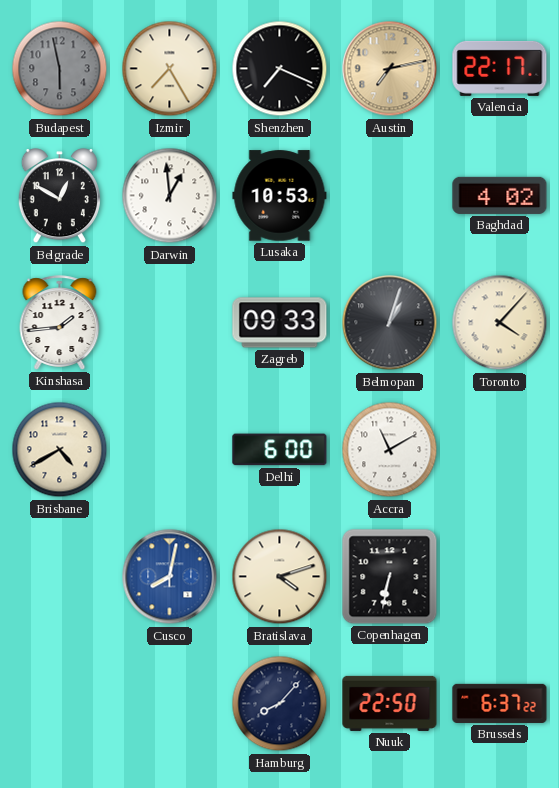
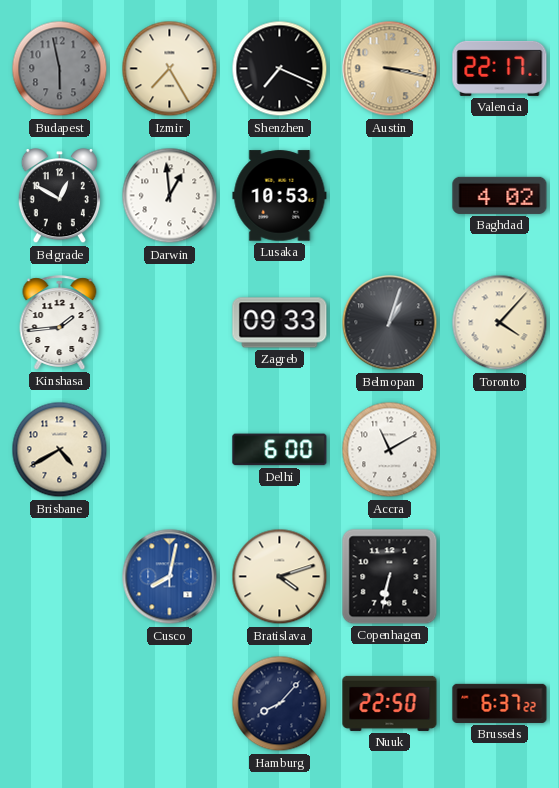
Austin: 7:13 -> 3:17 (390, 69)
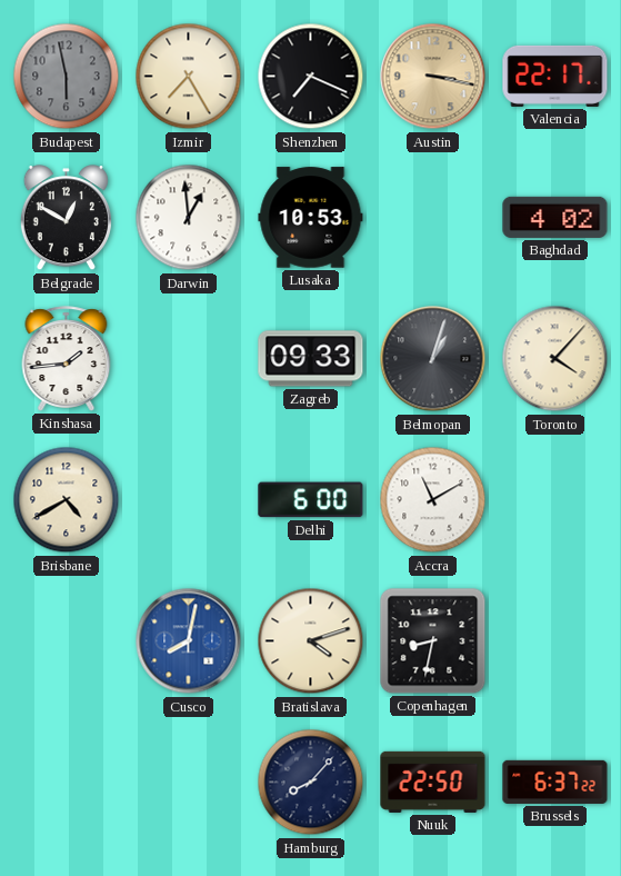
Copenhagen: 6:32 -> 8:32 (433, 641)
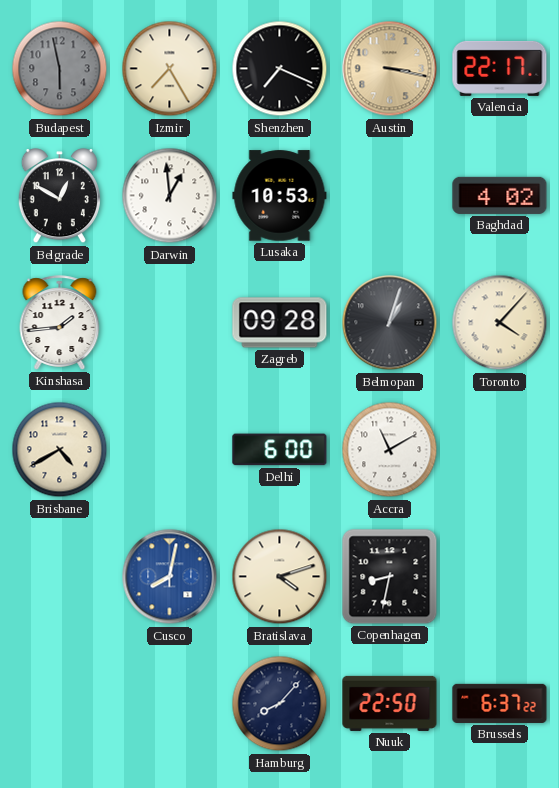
Zagreb: 09:33 -> 09:28 (280, 323)
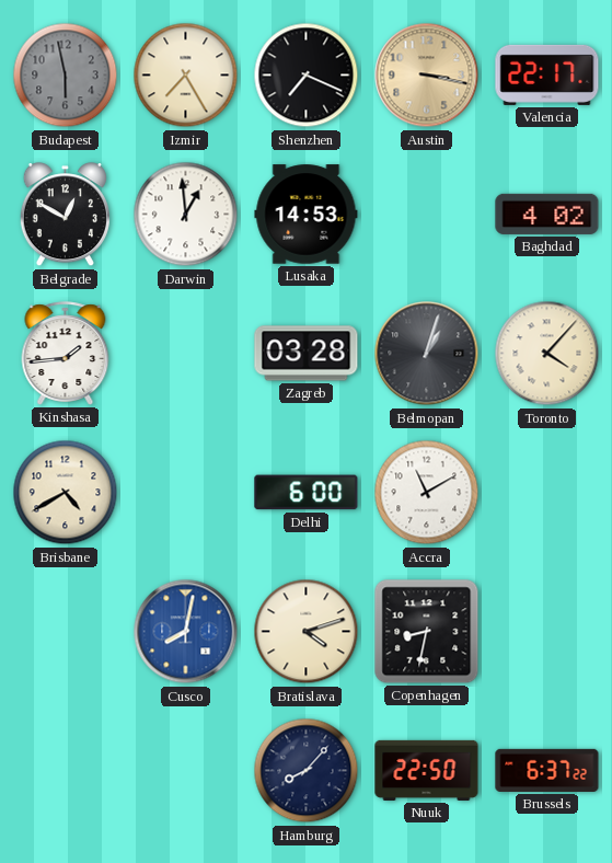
Lusaka: 10:53 -> 14:53 (307, 215)
Zagreb: 09:28 -> 03:28 (307, 354)
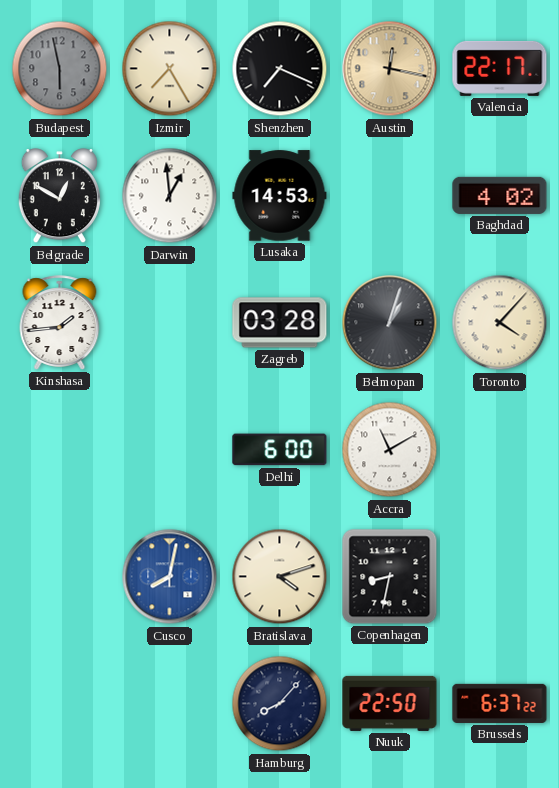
Austin: 3:17 -> 12:17 (390, 69)
Brisbane: 4:40 -> none (66, 493)
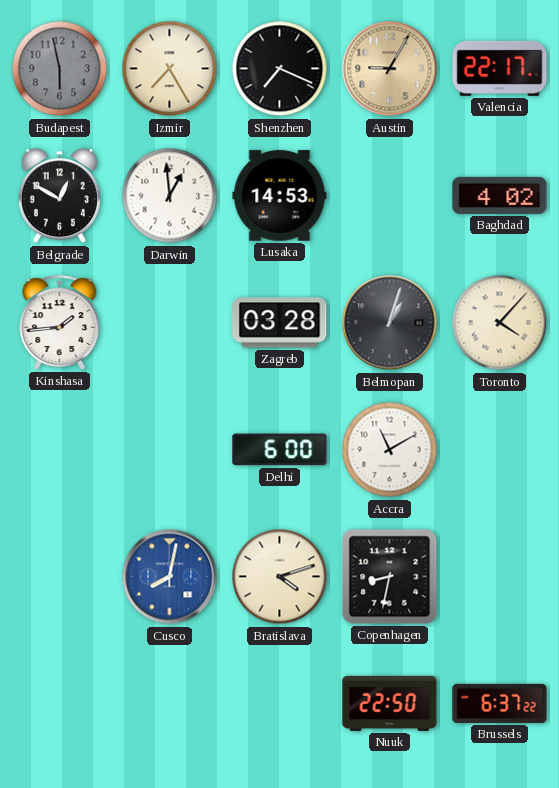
Austin: 12:17 -> 9:05 (390, 69)
Hamburg: 8:07 -> none (280, 704)
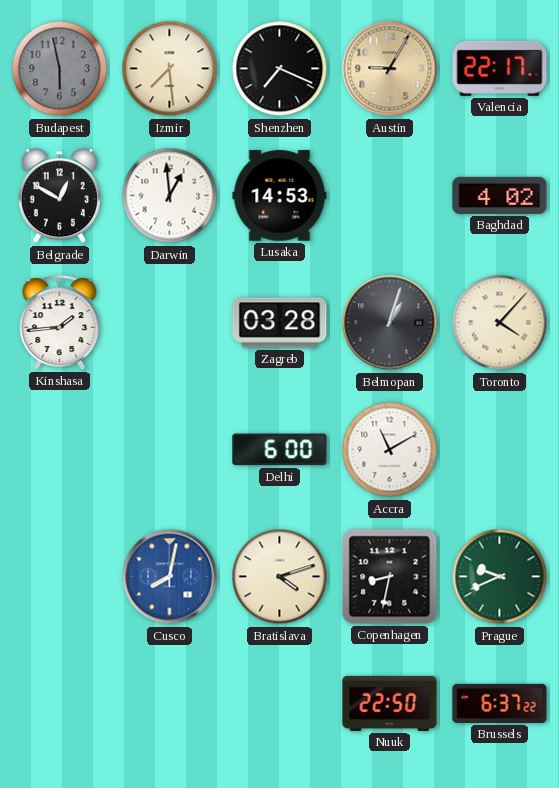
Izmir: 7:25 -> 7:29 (170, 69)
Prague: none -> 9:41 (500, 577)
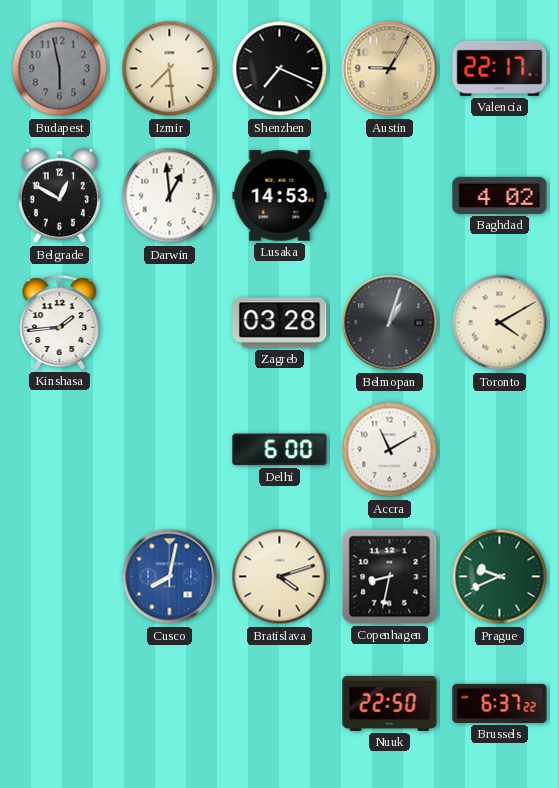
Toronto: 4:07 -> 4:10 (500, 323)
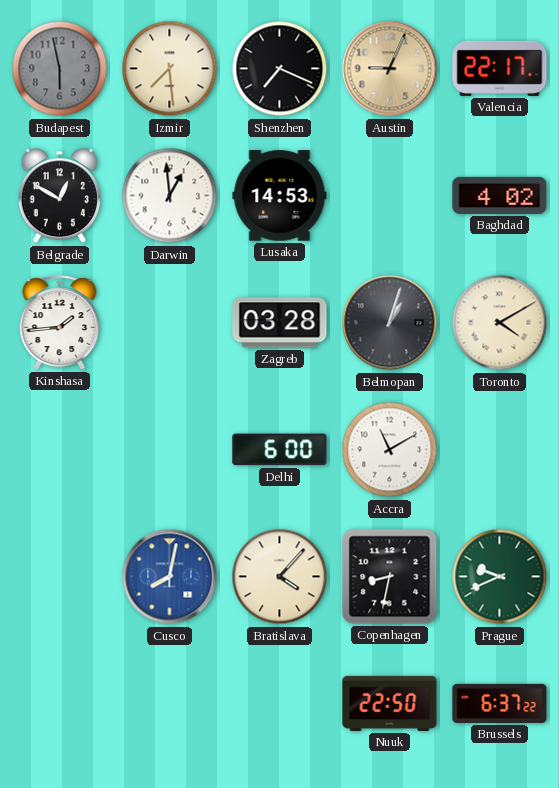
Austin: 9:05 -> 9:04 (390, 69)
Bratislava: 4:12 -> 4:07 (280, 577)
